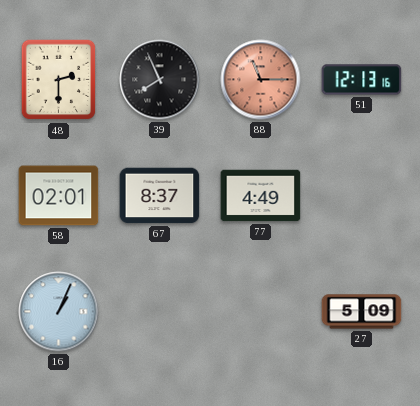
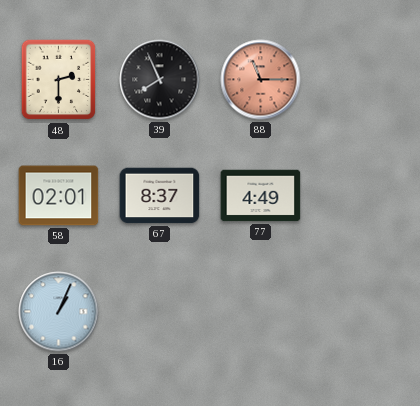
51: 12:13 -> none (362, 80)
27: 5:09 -> none (362, 312)
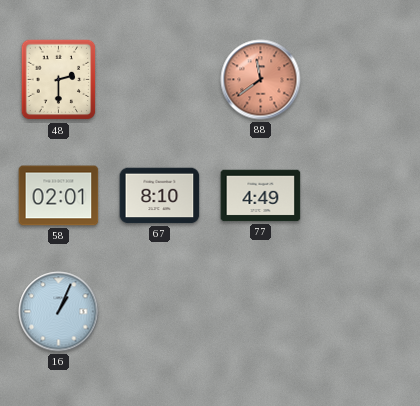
39: 7:56 -> none (160, 80)
88: 11:15 -> 11:39 (261, 80)
67: 8:37 -> 8:10 (160, 196)
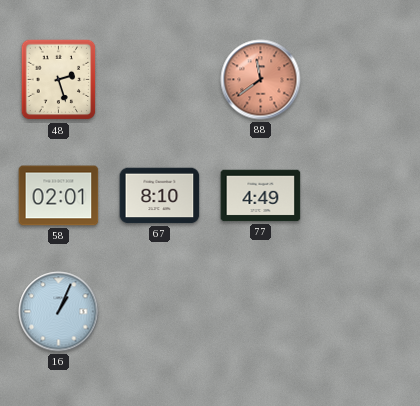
48: 2:30 -> 2:27 (59, 80)
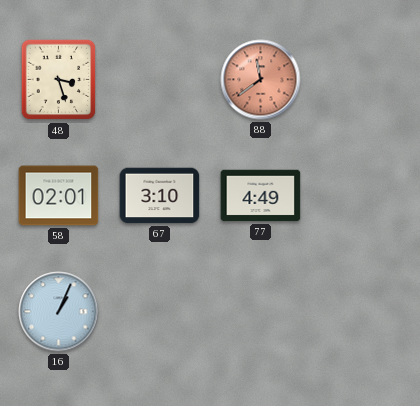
48: 2:27 -> 3:27 (59, 80)
67: 8:10 -> 3:10 (160, 196)
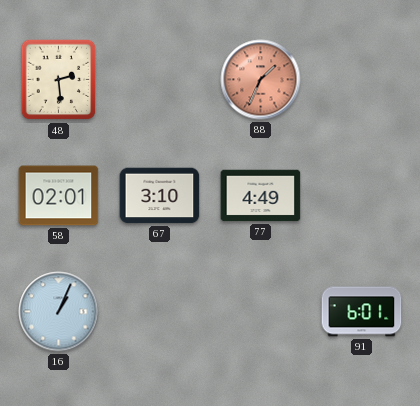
48: 3:27 -> 2:29 (59, 80)
88: 11:39 -> 1:34 (261, 80)
91: none -> 6:01 (362, 312)
